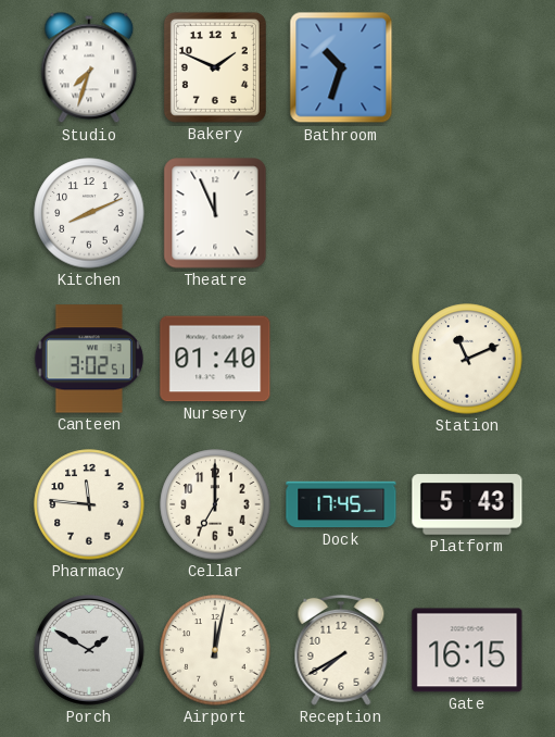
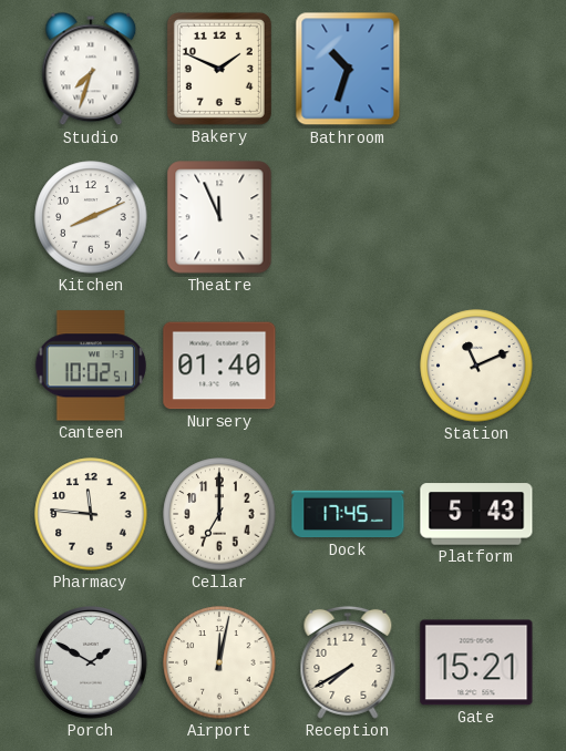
Canteen: 3:02 -> 10:02 (91, 366)
Gate: 16:15 -> 15:21 (476, 662)
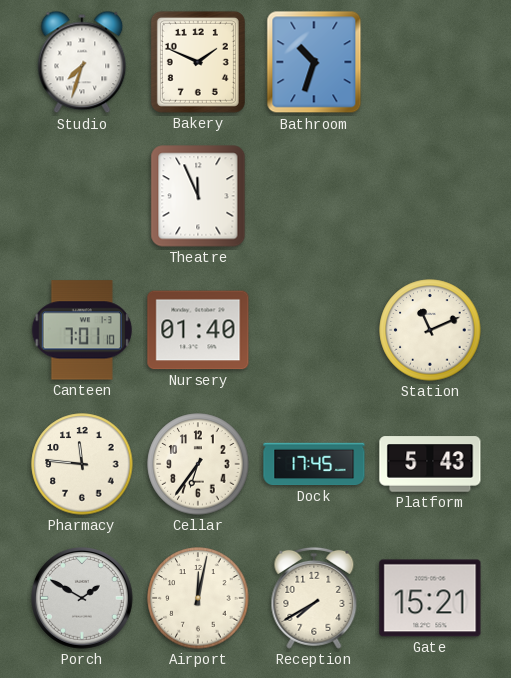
Kitchen: 8:11 -> none (91, 217)
Canteen: 10:02 -> 7:01 (82, 330)
Cellar: 7:00 -> 6:36 (198, 464)
